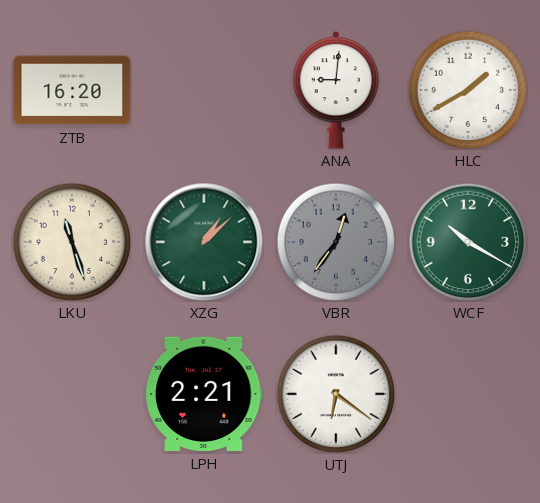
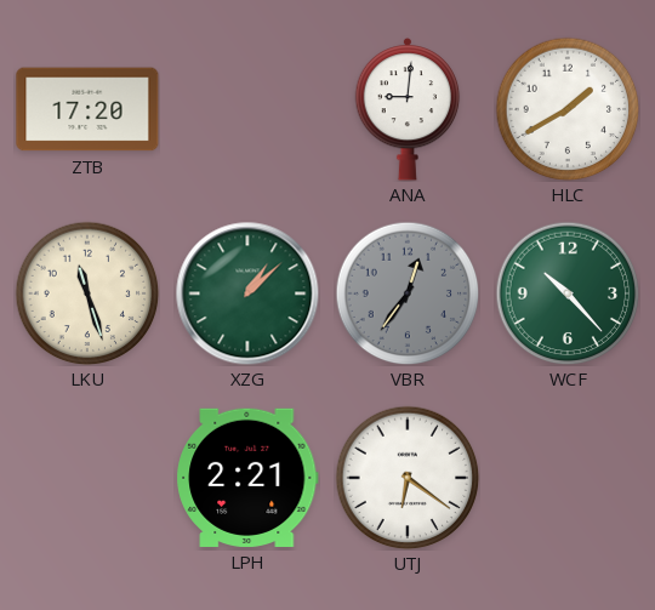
ZTB: 16:20 -> 17:20 (87, 109)
WCF: 10:20 -> 10:23 (568, 293)
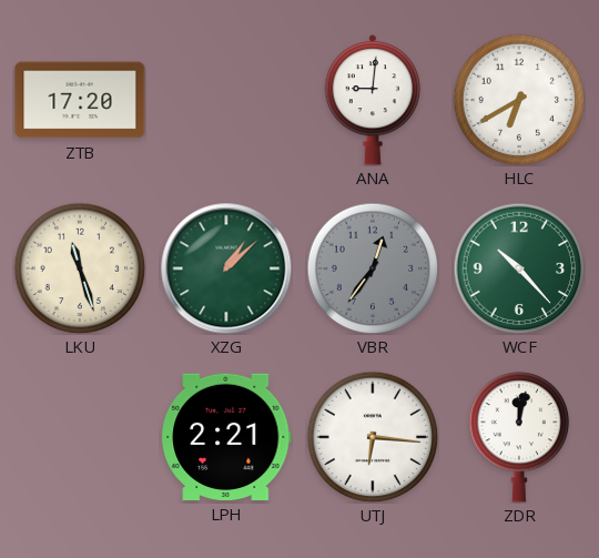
HLC: 1:40 -> 6:40 (519, 100)
UTJ: 6:21 -> 6:16 (373, 437)
ZDR: none -> 12:02 (519, 437)
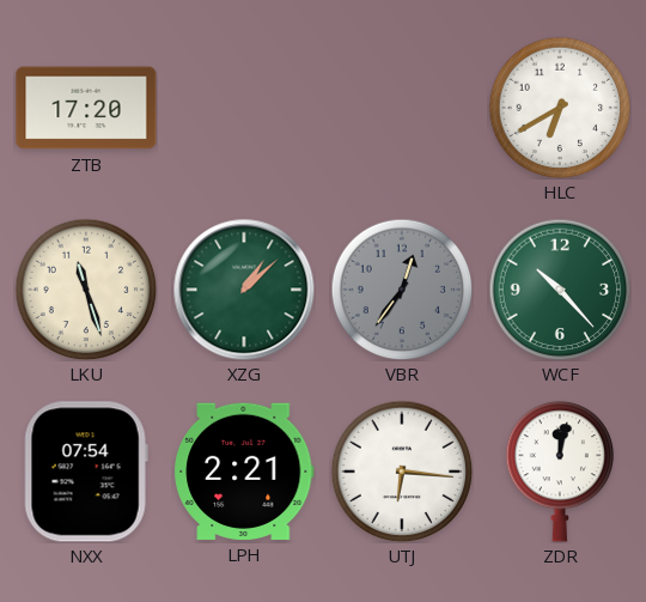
ANA: 9:01 -> none (373, 100)
NXX: none -> 07:54 (86, 472)
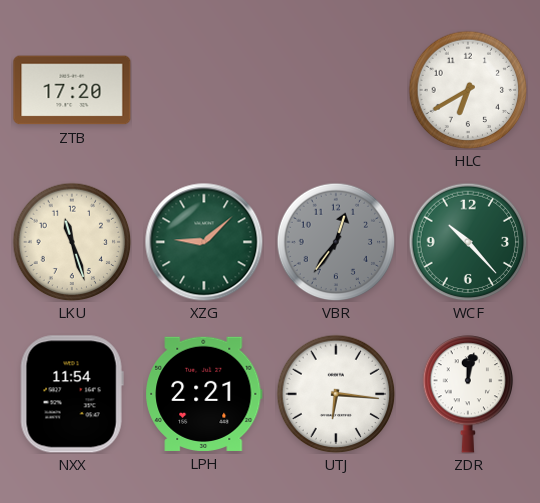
XZG: 1:08 -> 9:08 (204, 242)
NXX: 07:54 -> 11:54 (72, 394)
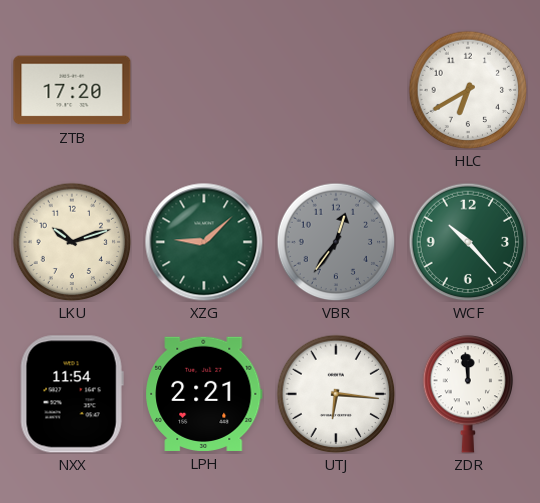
LKU: 11:27 -> 10:12 (72, 242)
ZDR: 12:02 -> 11:59 (468, 394)
